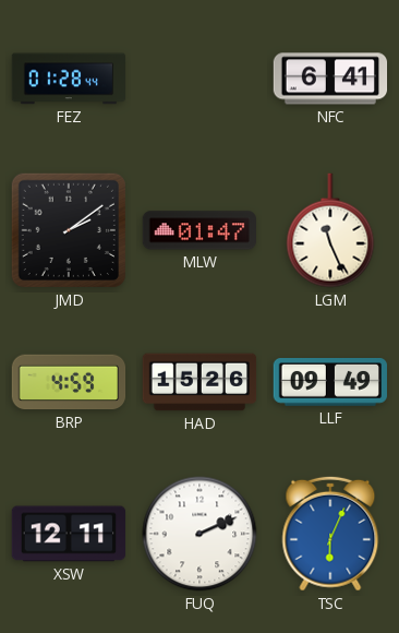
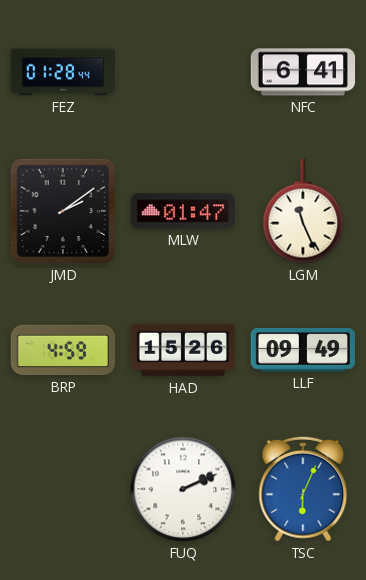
XSW: 12:11 -> none (69, 534)
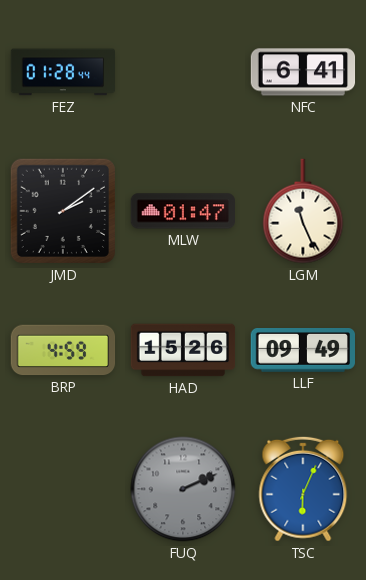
FUQ dial: white -> grey (183, 489)
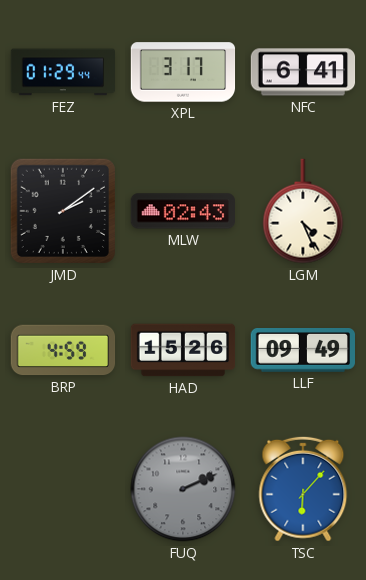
FEZ: 01:28 -> 01:29 (63, 72)
XPL: none -> 3:17 (183, 72)
MLW: 01:47 -> 02:43 (182, 211)
LGM: 11:26 -> 4:26 (303, 211)
TSC: 6:04 -> 6:07 (303, 489)
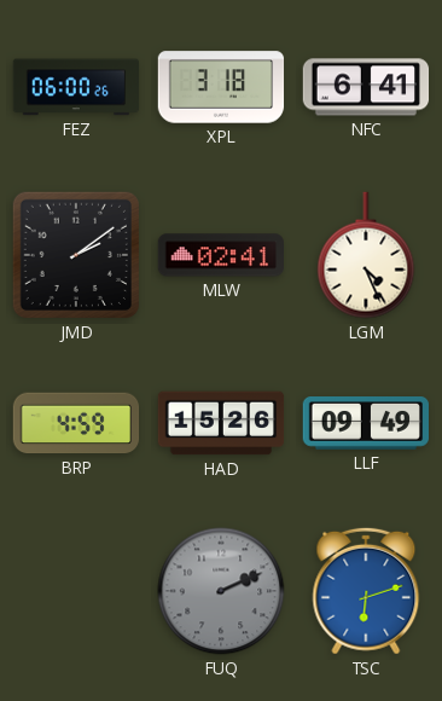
FEZ: 01:29 -> 06:00 (76, 87)
XPL: 3:17 -> 3:18 (221, 87)
MLW: 02:43 -> 02:41 (220, 255)
TSC: 6:07 -> 6:12 (366, 591)
